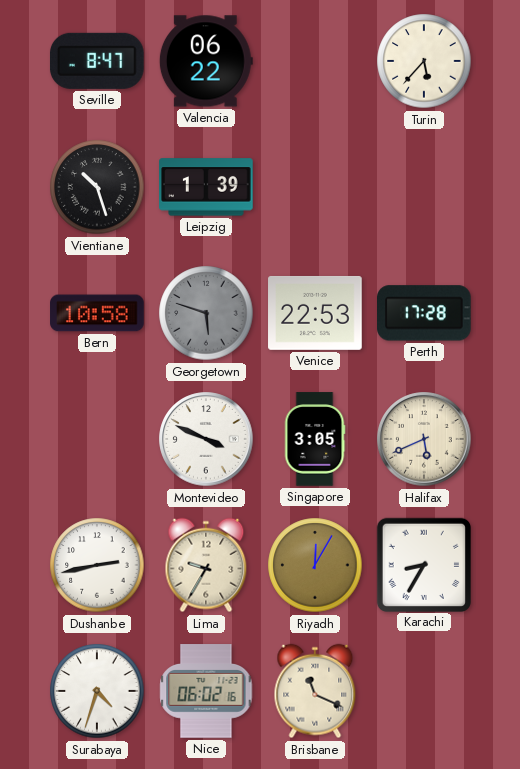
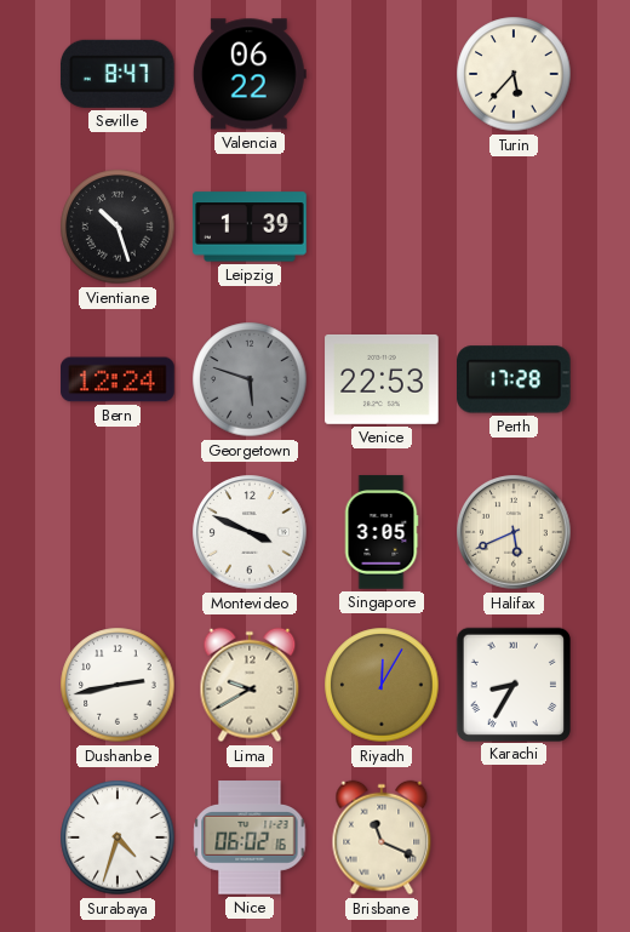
Bern: 10:58 -> 12:24 (118, 379)
Lima: 9:35 -> 9:40 (250, 685)
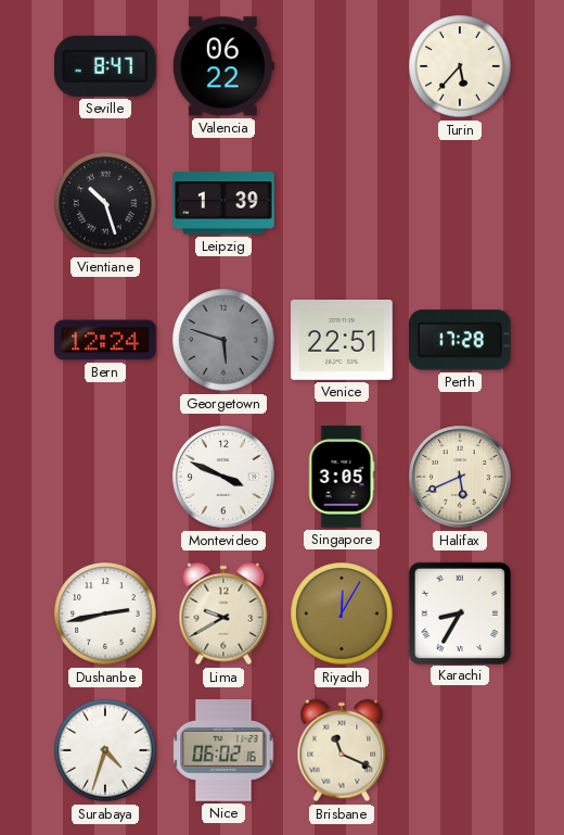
Venice: 22:53 -> 22:51 (342, 340)
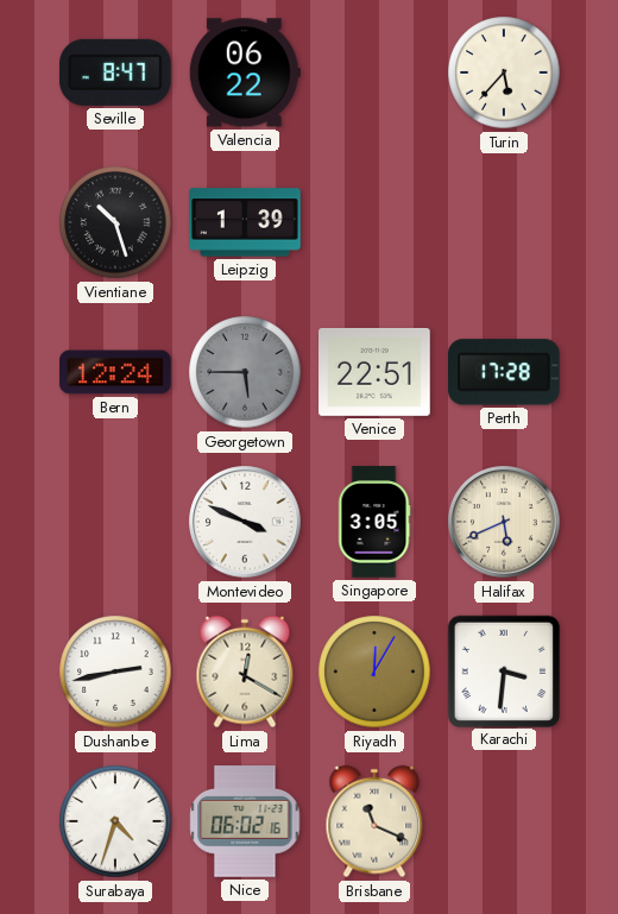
Georgetown: 5:48 -> 5:45 (245, 372)
Lima: 9:40 -> 12:20 (245, 672)
Karachi: 8:35 -> 3:31 (503, 670)
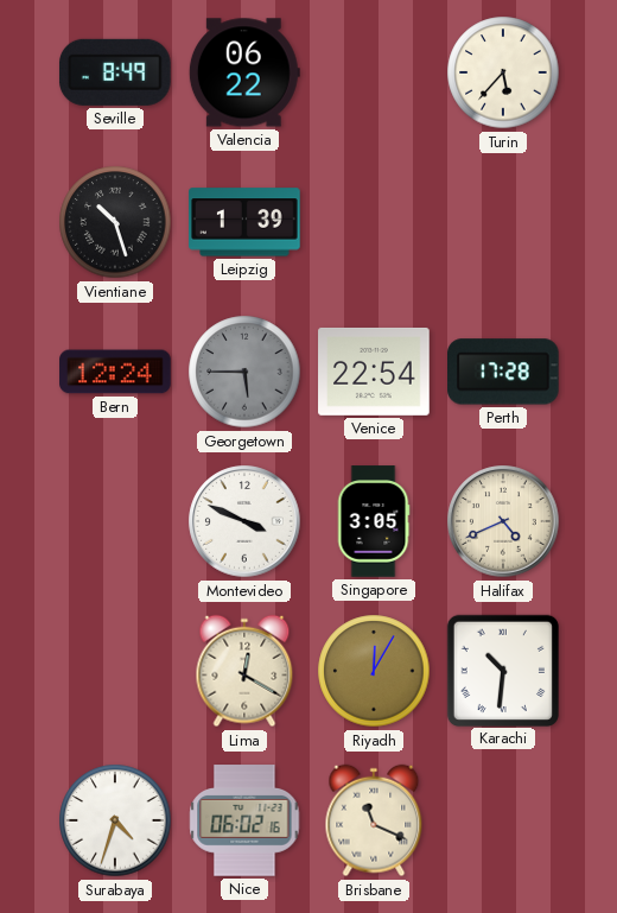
Seville: 8:47 -> 8:49 (115, 72)
Venice: 22:51 -> 22:54 (374, 372)
Halifax: 5:41 -> 4:41 (503, 521)
Dushanbe: 2:43 -> none (115, 672)
Karachi: 3:31 -> 10:31 (502, 670)
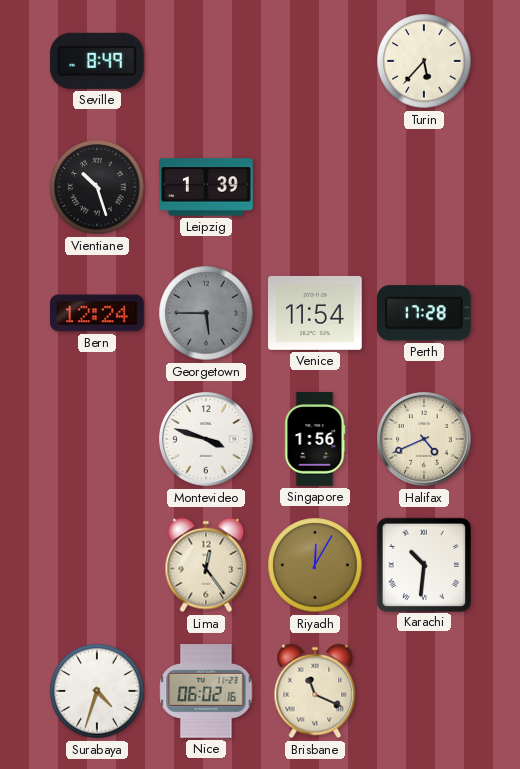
Valencia: 06:22 -> none (244, 72)
Venice: 22:54 -> 11:54 (315, 313)
Montevideo: 3:49 -> 3:48 (206, 439)
Singapore: 3:05 -> 1:56 (315, 439)
Lima: 12:20 -> 12:24 (206, 565)
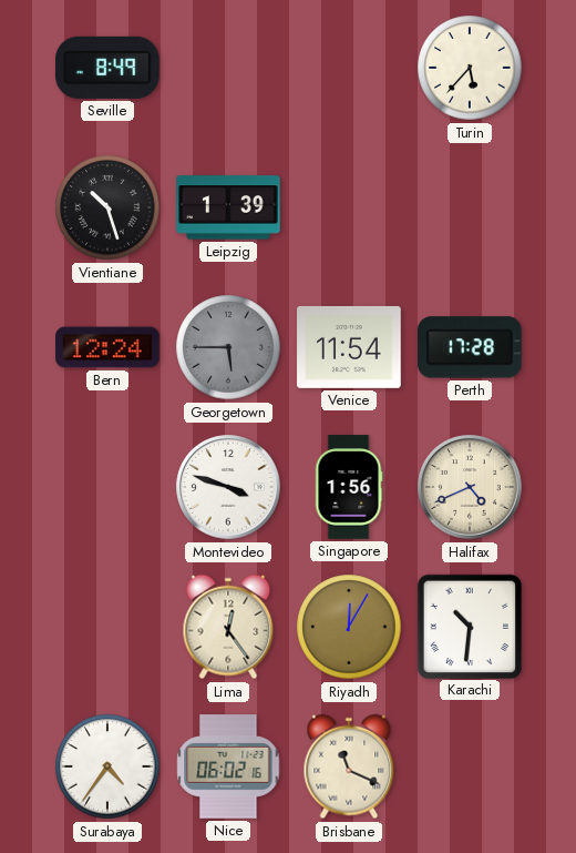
Surabaya: 4:33 -> 4:36 (107, 766)
